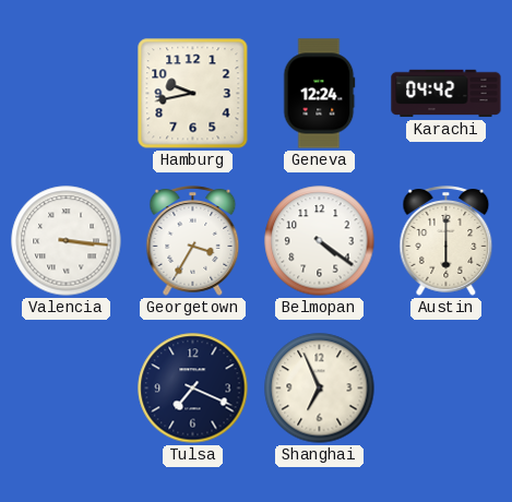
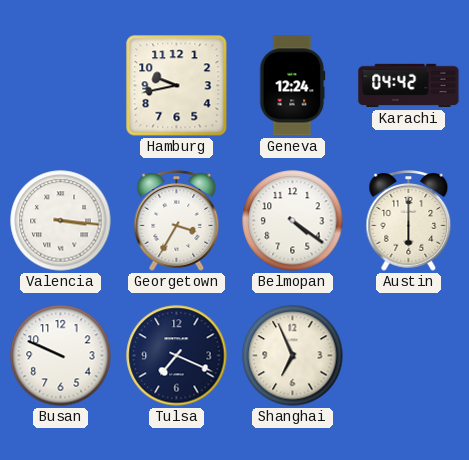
Busan: none -> 9:49 (61, 356)
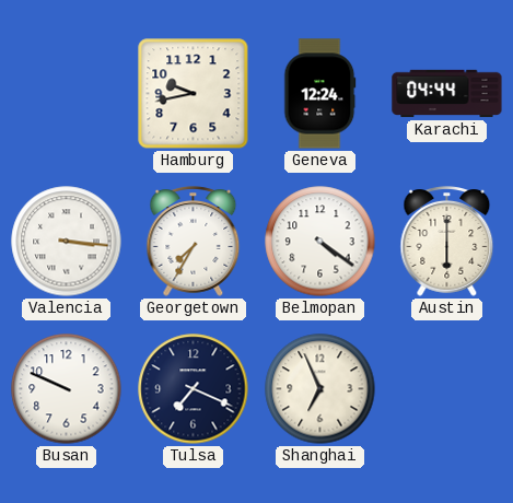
Karachi: 04:42 -> 04:44 (447, 94)
Georgetown: 3:35 -> 7:35 (194, 242)
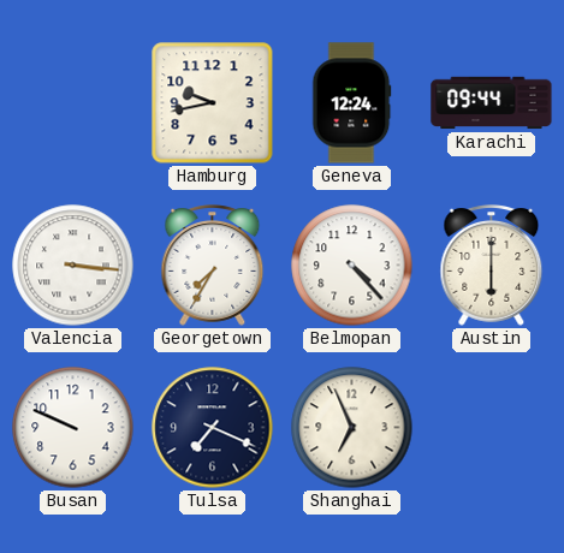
Karachi: 04:44 -> 09:44 (492, 103)
Belmopan: 4:21 -> 4:23 (352, 266)
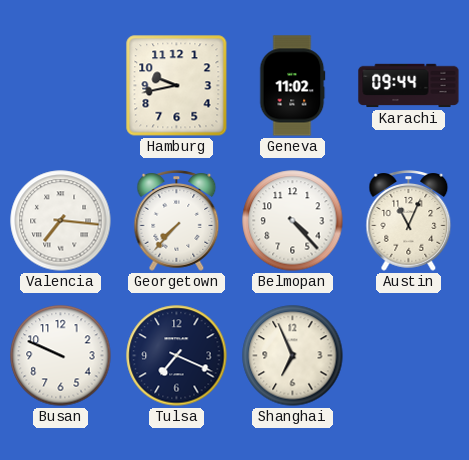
Geneva: 12:24 -> 11:02 (293, 86)
Valencia: 3:16 -> 7:16 (61, 221)
Georgetown: 7:35 -> 7:37 (177, 221)
Austin: 6:00 -> 11:04 (409, 221)
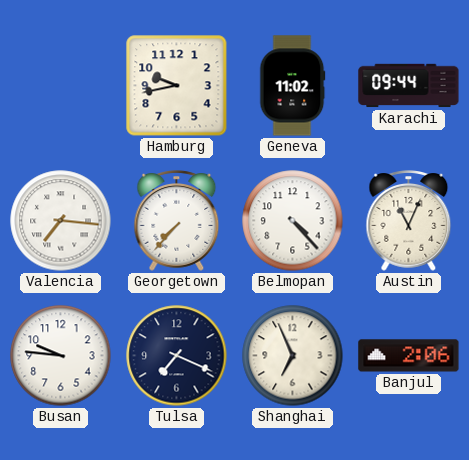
Busan: 9:49 -> 9:46 (61, 356)
Banjul: none -> 2:06 (409, 356)
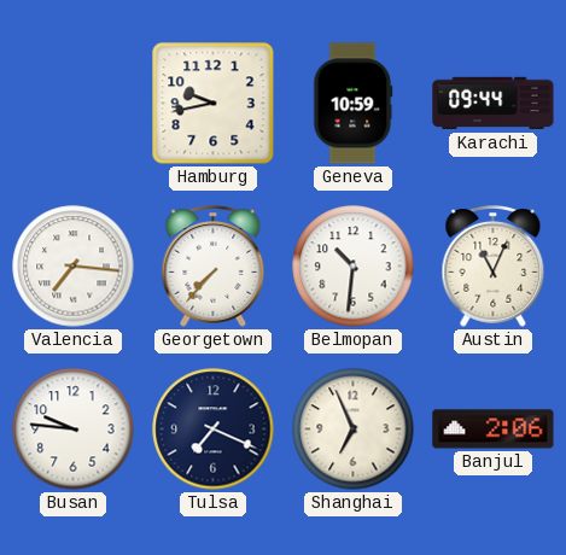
Geneva: 11:02 -> 10:59 (354, 104)
Belmopan: 4:23 -> 10:31 (354, 267)
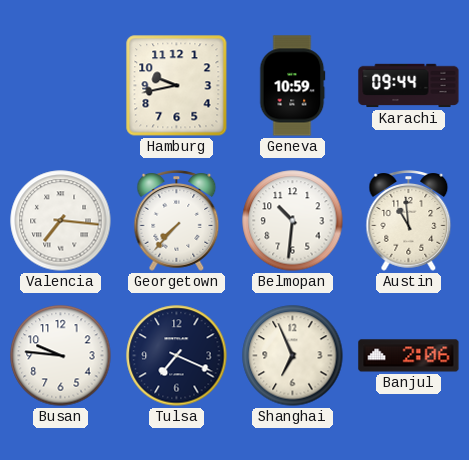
Austin: 11:04 -> 10:59 (409, 221)
